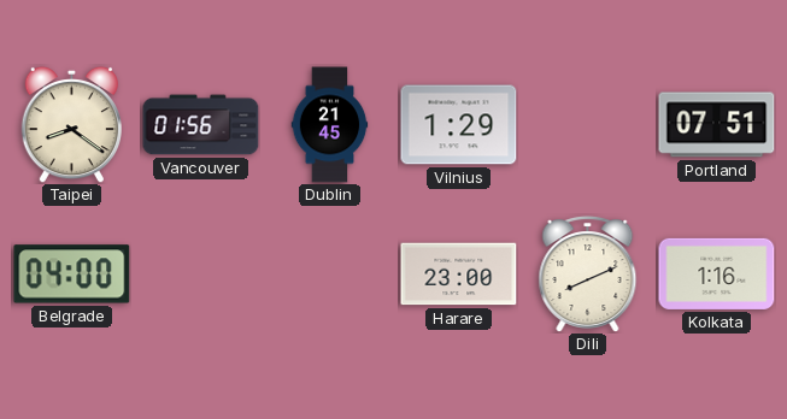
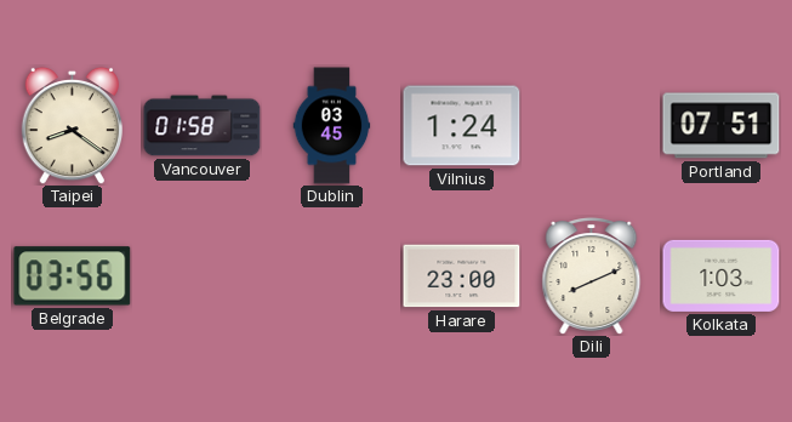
Vancouver: 01:56 -> 01:58 (203, 126)
Dublin: 21:45 -> 03:45 (332, 126)
Vilnius: 1:29 -> 1:24 (462, 126)
Belgrade: 04:00 -> 03:56 (73, 276)
Kolkata: 1:16 -> 1:03 (722, 275)
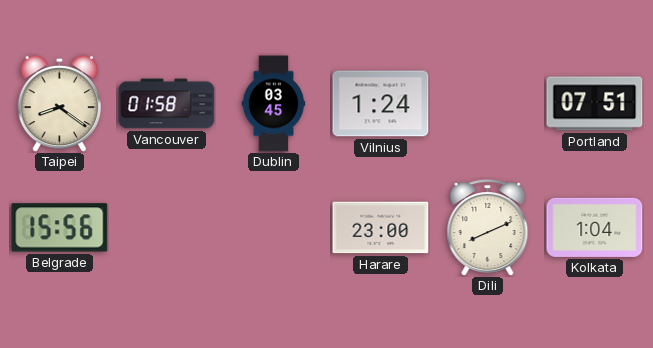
Belgrade: 03:56 -> 15:56 (60, 228)
Kolkata: 1:03 -> 1:04 (595, 227)
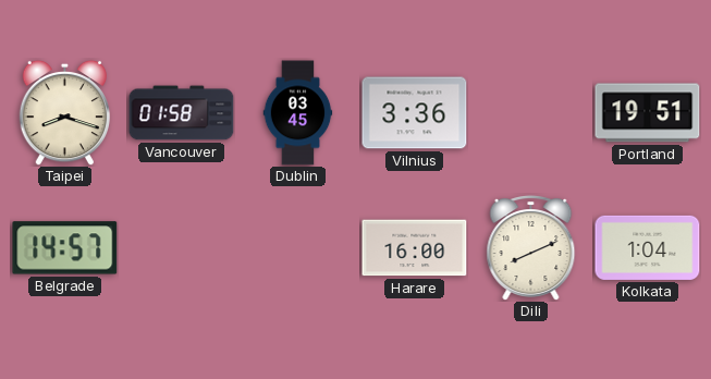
Taipei: 8:21 -> 8:18 (65, 112)
Vilnius: 1:24 -> 3:36 (415, 113)
Portland: 07:51 -> 19:51 (648, 113)
Belgrade: 15:56 -> 14:57 (65, 248)
Harare: 23:00 -> 16:00 (415, 248)
